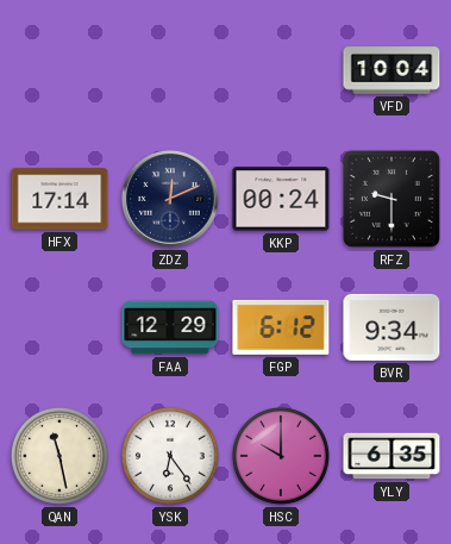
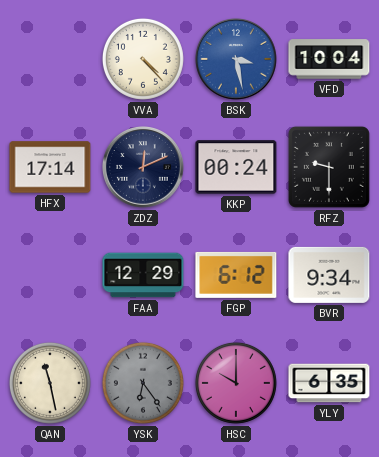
VVA: none -> 4:23 (143, 59)
BSK: none -> 3:28 (237, 60)
YSK dial: white -> grey (143, 383)
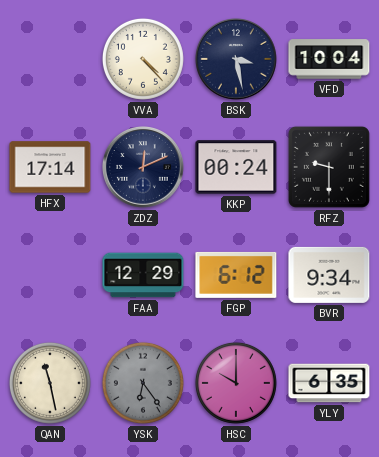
BSK dial: blue -> navy (237, 60)
